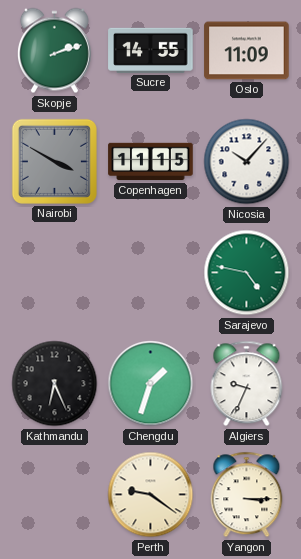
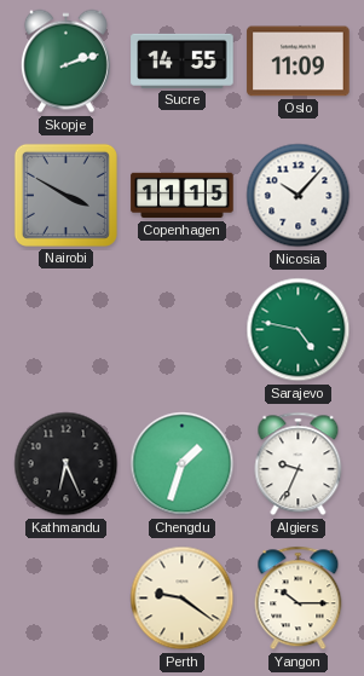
Yangon: 3:15 -> 10:15 (299, 599)
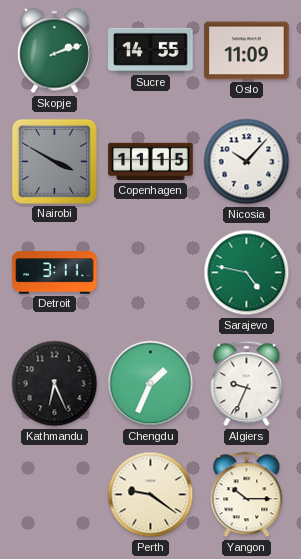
Detroit: none -> 3:11 (55, 273)
Chengdu: 1:33 -> 1:34 (151, 384)
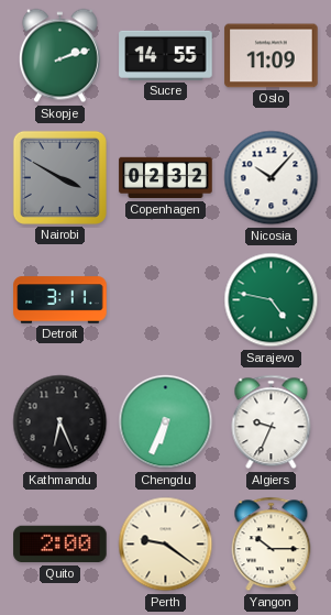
Copenhagen: 11:15 -> 02:32 (166, 178)
Chengdu: 1:34 -> 6:34 (166, 422)
Quito: none -> 2:00 (60, 545)
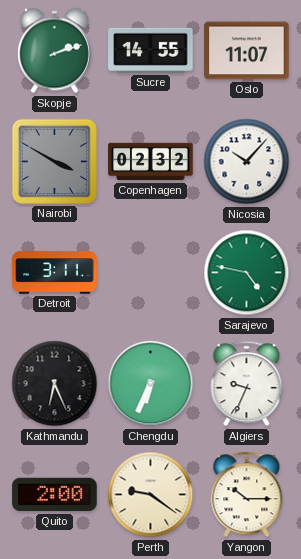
Oslo: 11:09 -> 11:07 (247, 51)
